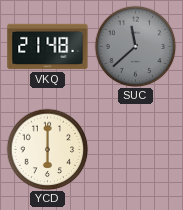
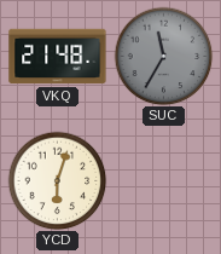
SUC: 11:38 -> 11:35 (163, 56)
YCD: 6:00 -> 6:03 (57, 180)
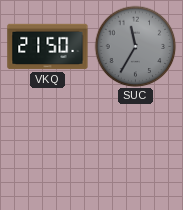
VKQ: 21:48 -> 21:50 (48, 47)
YCD: 6:03 -> none (57, 180)
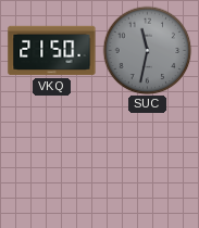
SUC: 11:35 -> 11:32 (147, 50)
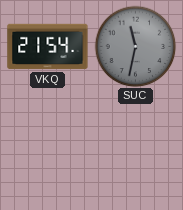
VKQ: 21:50 -> 21:54 (48, 47)
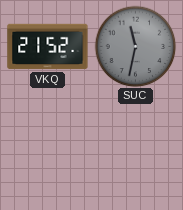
VKQ: 21:54 -> 21:52 (48, 47)
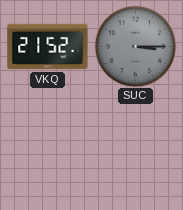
SUC: 11:32 -> 3:15 (135, 46)
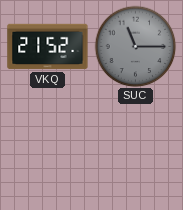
SUC: 3:15 -> 11:15 (135, 46)
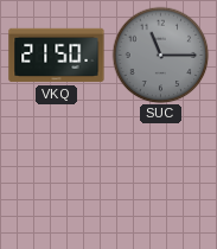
VKQ: 21:52 -> 21:50 (57, 56)
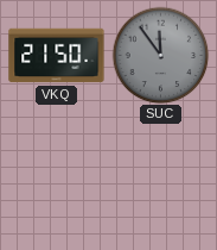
SUC: 11:15 -> 11:54 (160, 55)
